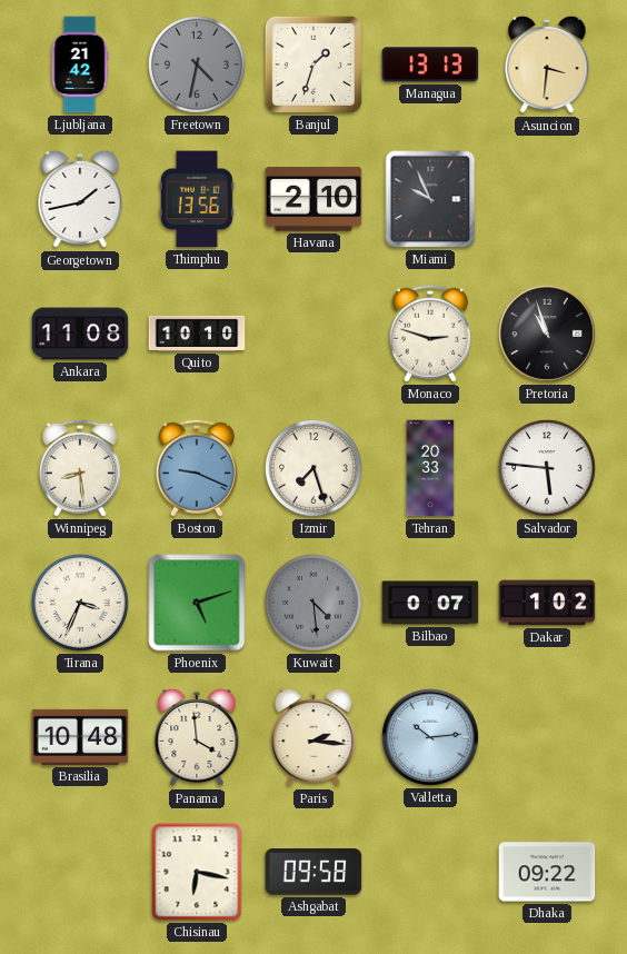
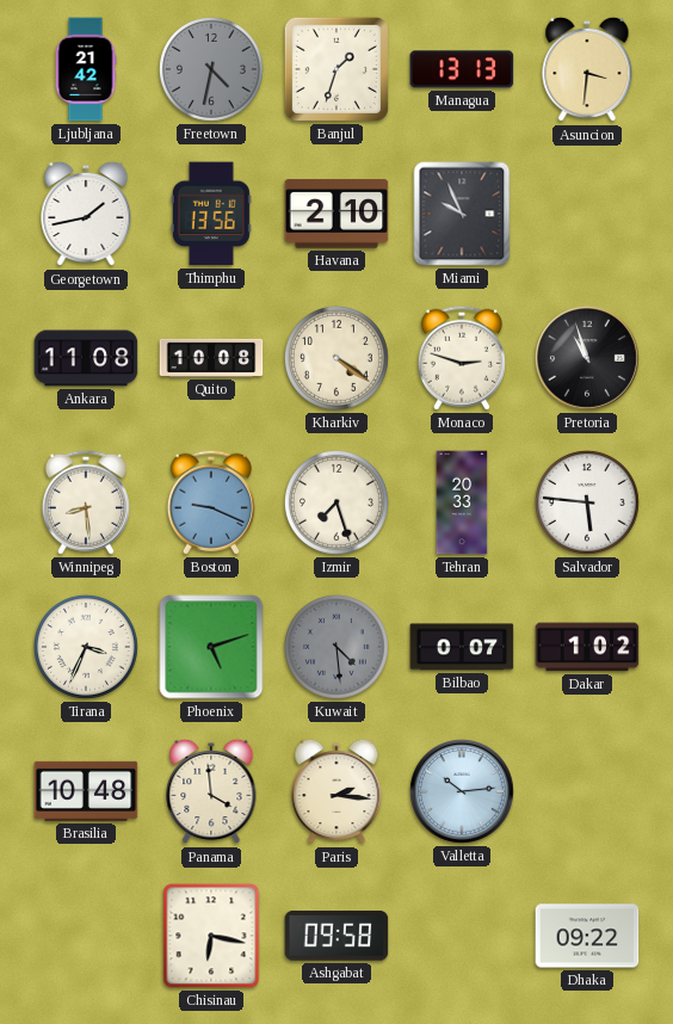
Quito: 10:10 -> 10:08 (211, 358)
Kharkiv: none -> 4:21 (336, 358)
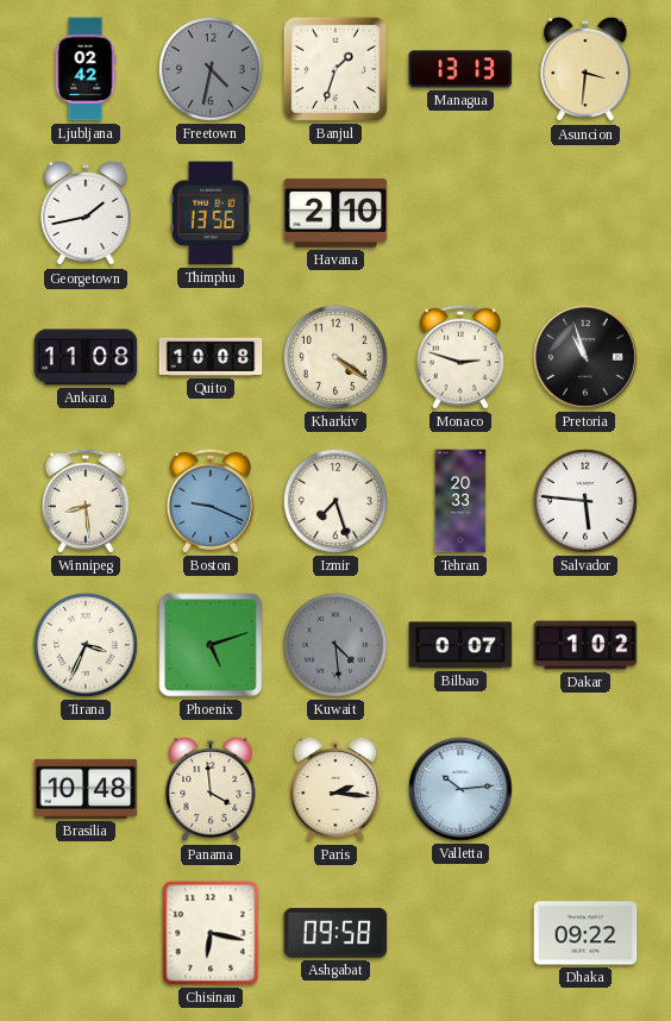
Ljubljana: 21:42 -> 02:42 (86, 69)
Miami: 9:56 -> none (462, 214)
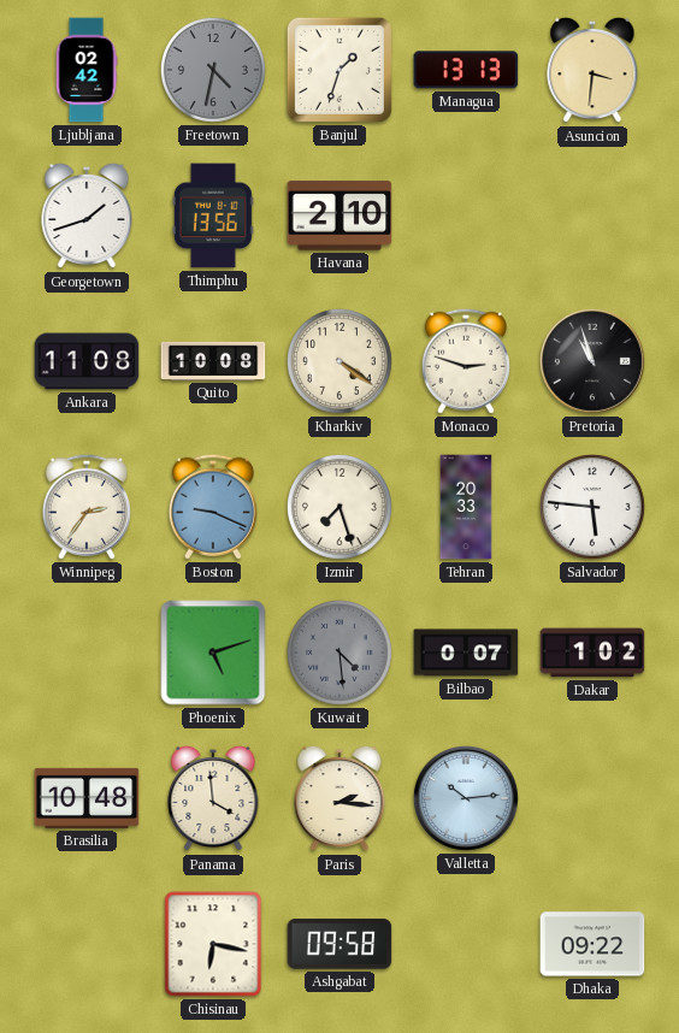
Georgetown: 1:43 -> 1:42 (87, 216)
Winnipeg: 8:29 -> 2:36 (87, 507)
Tirana: 3:34 -> none (86, 645)
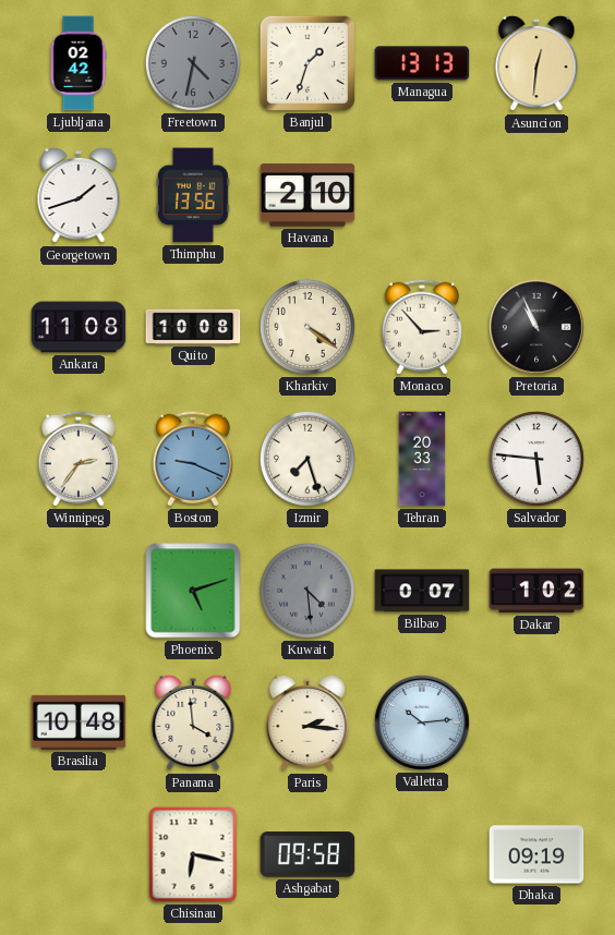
Asuncion: 3:31 -> 12:31 (536, 63)
Monaco: 2:48 -> 2:53 (422, 327)
Pretoria: 10:57 -> 10:56 (538, 328)
Dhaka: 09:22 -> 09:19 (536, 854)
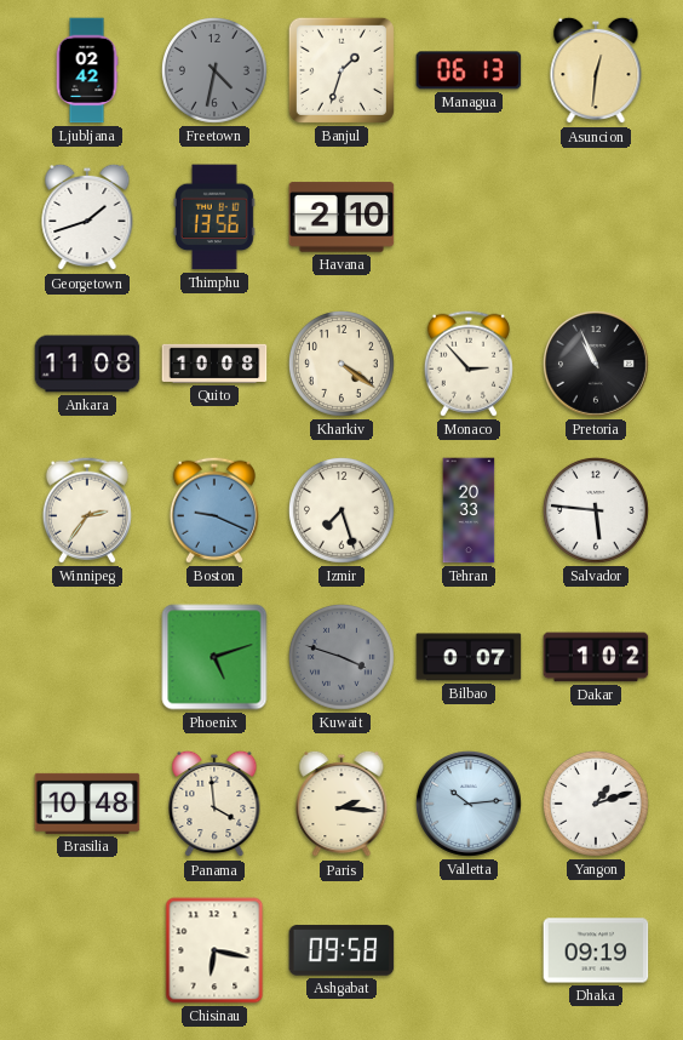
Managua: 13:13 -> 06:13 (469, 70)
Kuwait: 4:29 -> 3:48 (342, 657)
Yangon: none -> 1:12 (596, 804)
